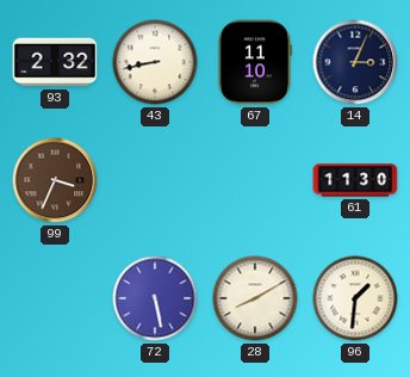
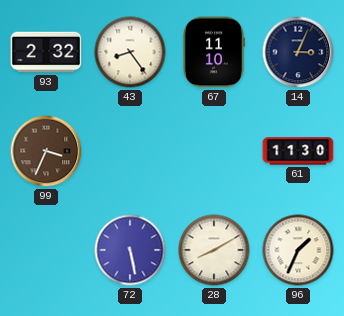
43: 8:43 -> 8:24 (130, 52)
96: 1:31 -> 1:34 (298, 250)
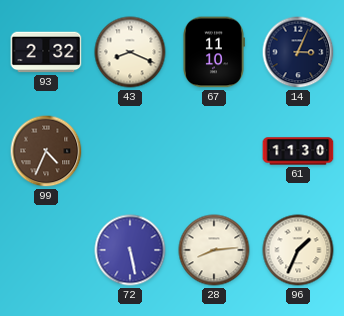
43: 8:24 -> 8:19 (130, 52)
99: 3:34 -> 4:34 (46, 151)
28: 8:10 -> 8:14 (214, 250)
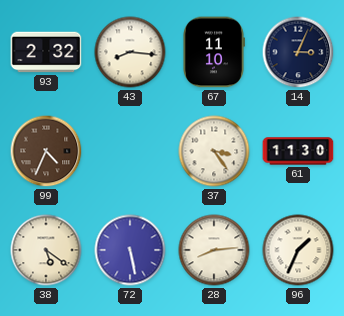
43: 8:19 -> 8:16 (130, 52)
37: none -> 3:24 (214, 151)
38: none -> 5:21 (46, 250)
